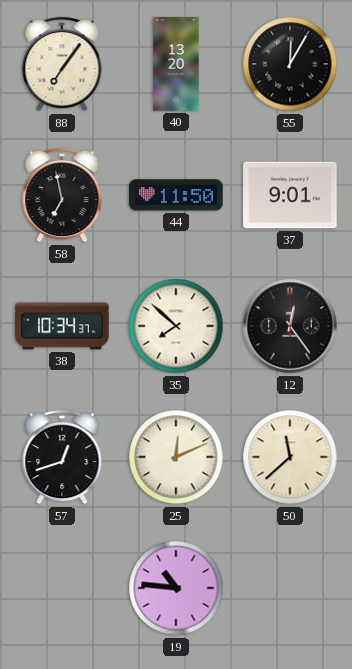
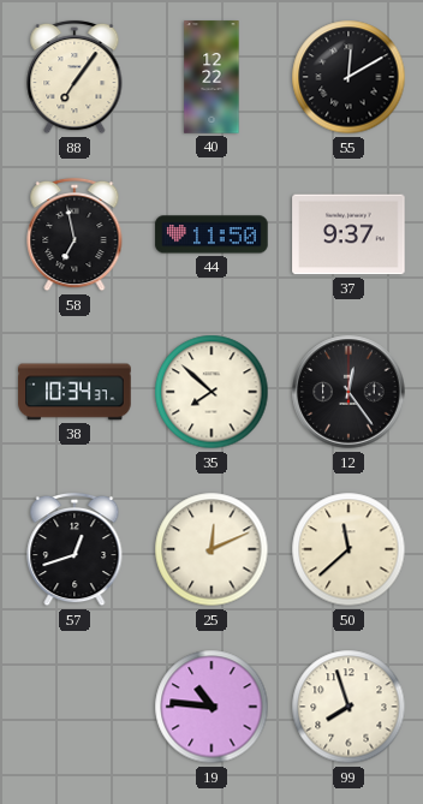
40: 13:20 -> 12:22 (211, 77)
55: 12:05 -> 12:10 (348, 77)
37: 9:01 -> 9:37 (348, 234)
99: none -> 7:57 (348, 707)
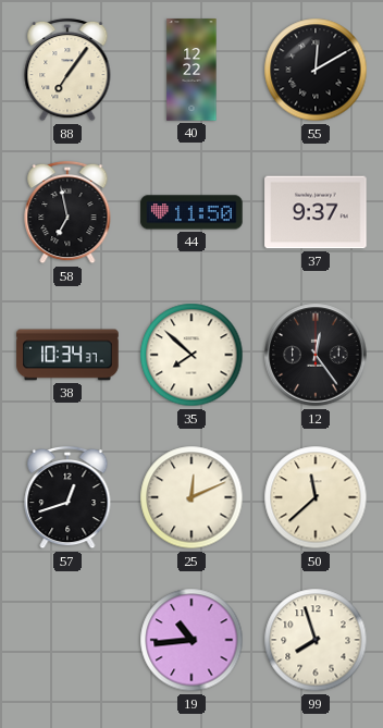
19: 10:46 -> 10:44 (191, 640)
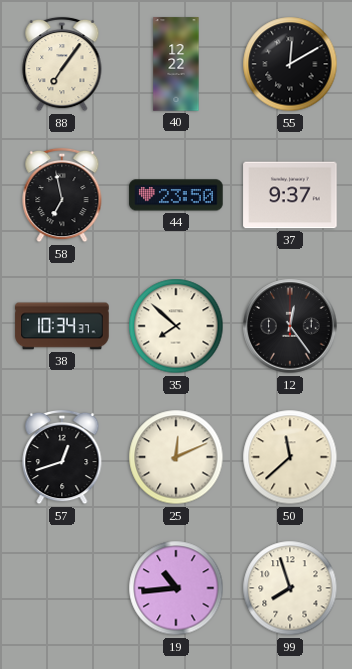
44: 11:50 -> 23:50 (176, 195)
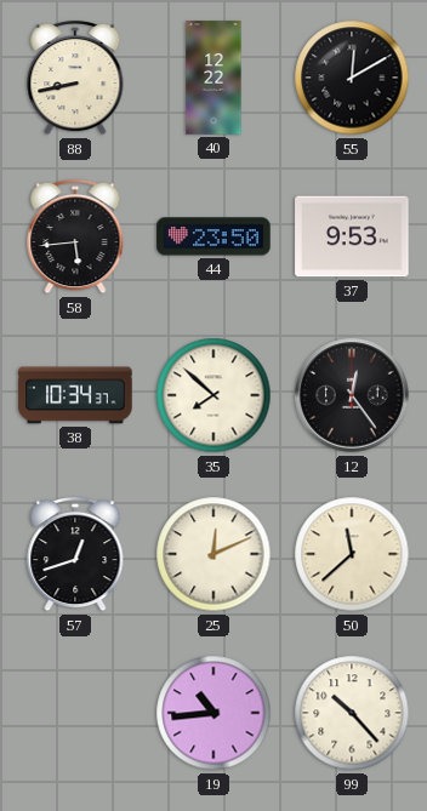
88: 7:06 -> 8:43 (75, 78)
58: 6:58 -> 5:44 (75, 236)
37: 9:37 -> 9:53 (352, 236)
99: 7:57 -> 10:23 (352, 713)
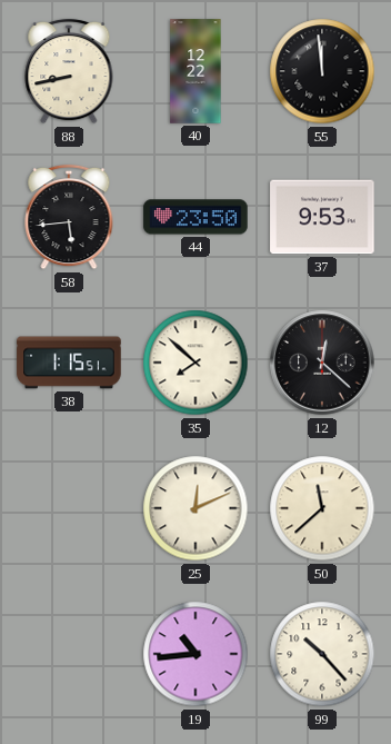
55: 12:10 -> 11:59 (322, 71)
38: 10:34 -> 1:15 (69, 363)
12: 12:24 -> 12:22 (322, 363)
57: 12:42 -> none (75, 554)
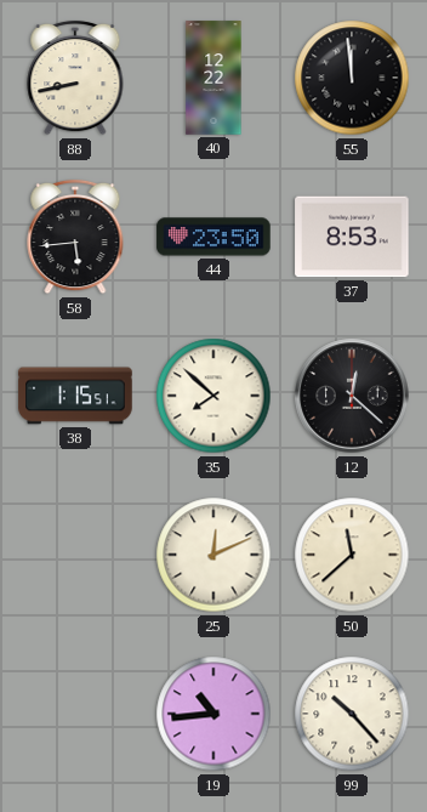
37: 9:53 -> 8:53 (352, 237)
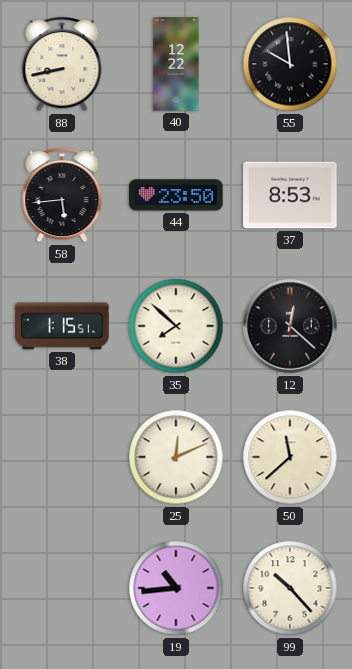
55: 11:59 -> 9:59 (290, 64)
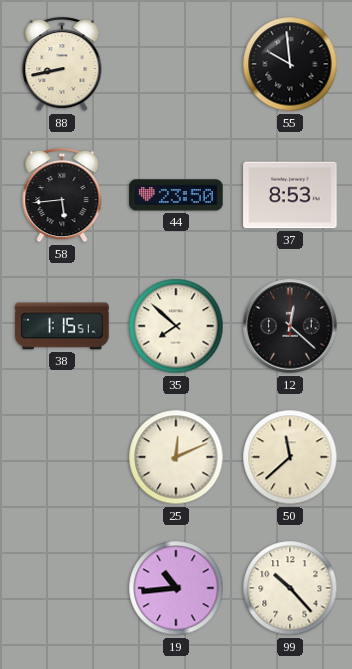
40: 12:22 -> none (176, 64)
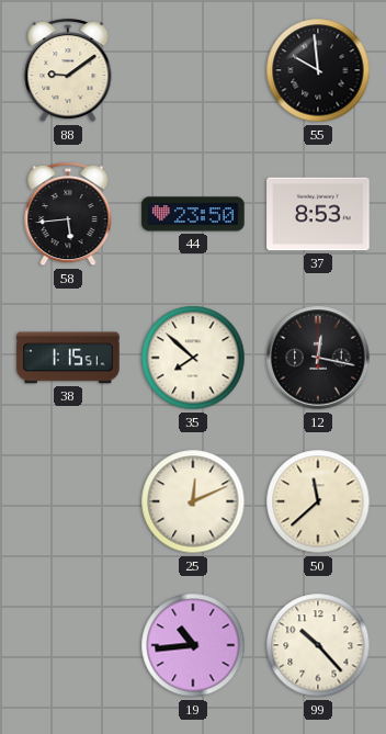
88: 8:43 -> 9:09 (68, 70)
12: 12:22 -> 12:17 (318, 358)
